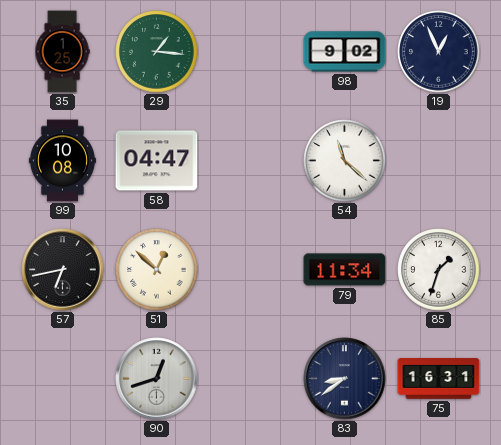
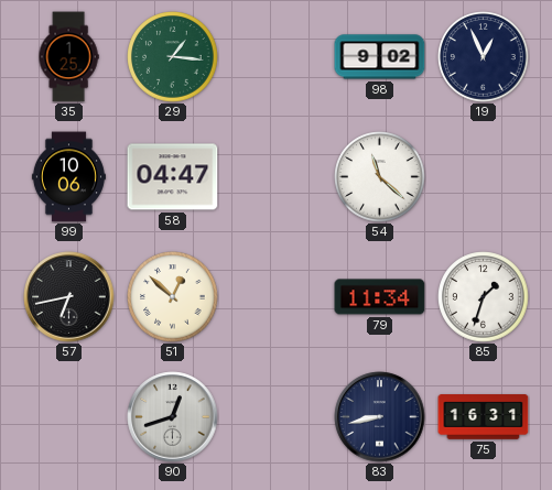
99: 10:08 -> 10:06 (68, 177)
83: 8:39 -> 8:43 (380, 417)
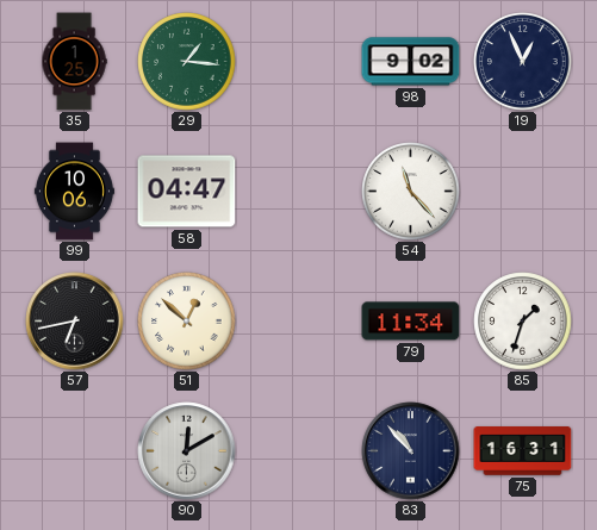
54: 11:22 -> 11:23 (411, 192)
90: 12:42 -> 12:10 (187, 451)
83: 8:43 -> 10:53 (411, 451)
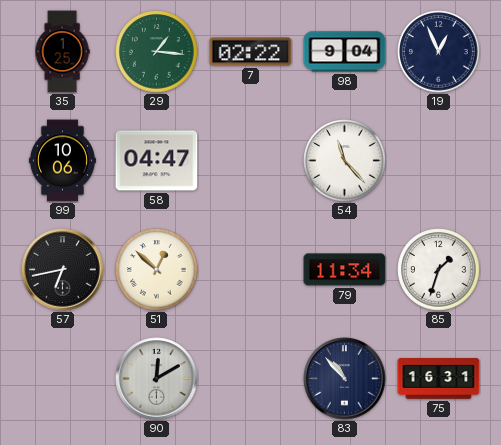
7: none -> 02:22 (251, 52)
98: 9:02 -> 9:04 (345, 52)
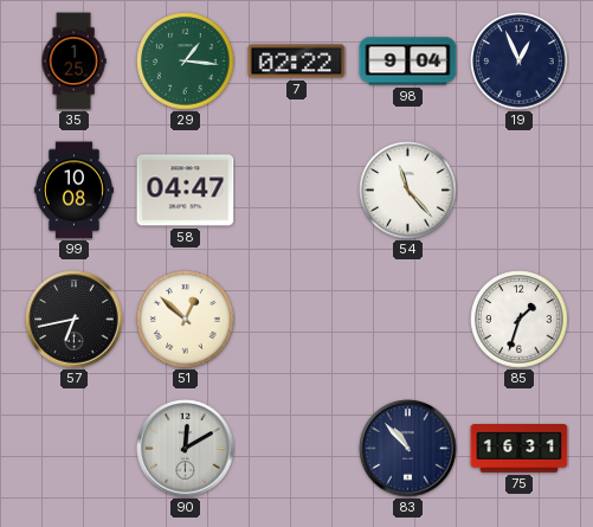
99: 10:06 -> 10:08 (73, 191)
79: 11:34 -> none (345, 270)
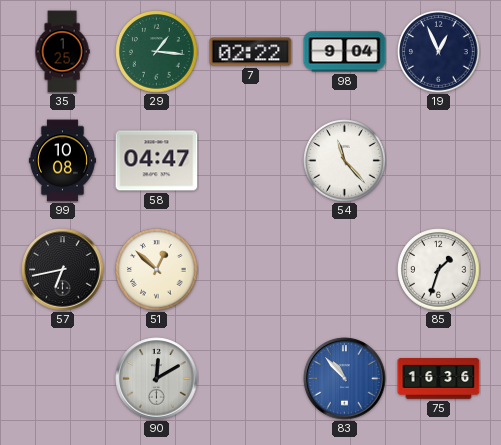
83 dial: navy -> blue (345, 379)
75: 16:31 -> 16:36 (439, 379)
